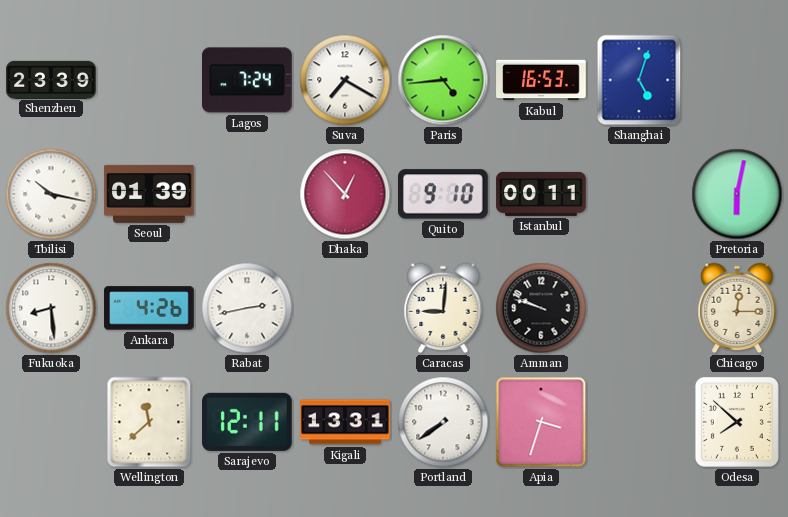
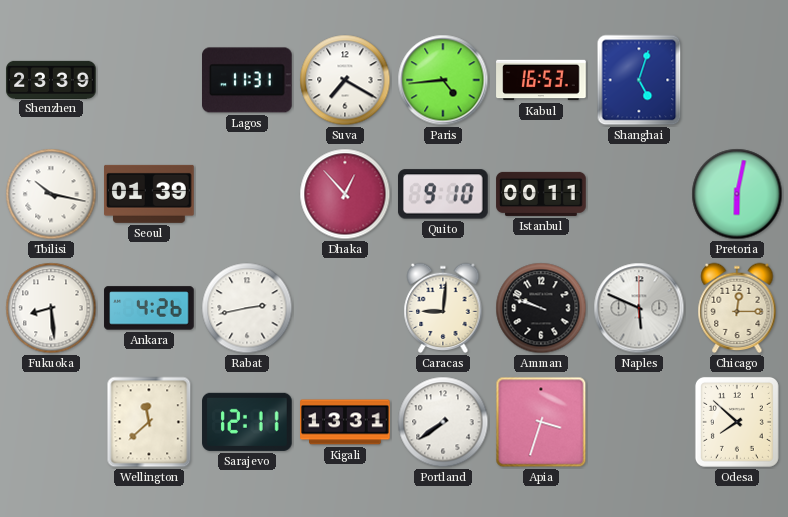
Lagos: 7:24 -> 11:31 (248, 80)
Naples: none -> 5:49 (639, 308)
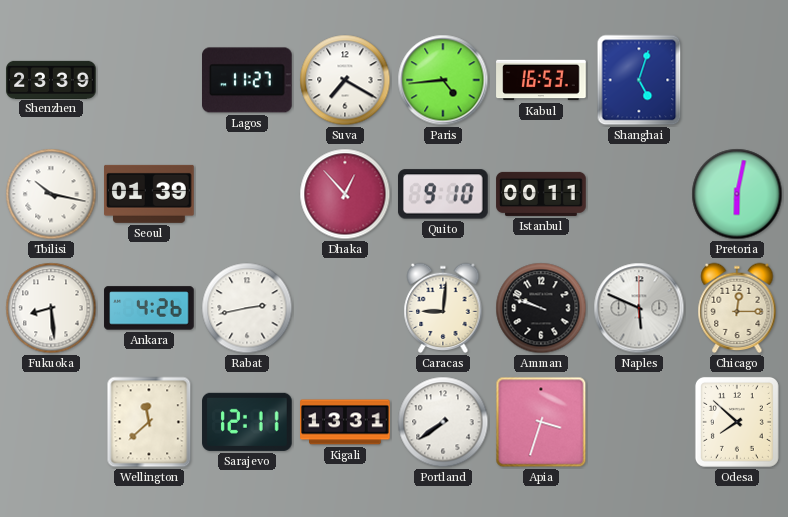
Lagos: 11:31 -> 11:27 (248, 80)
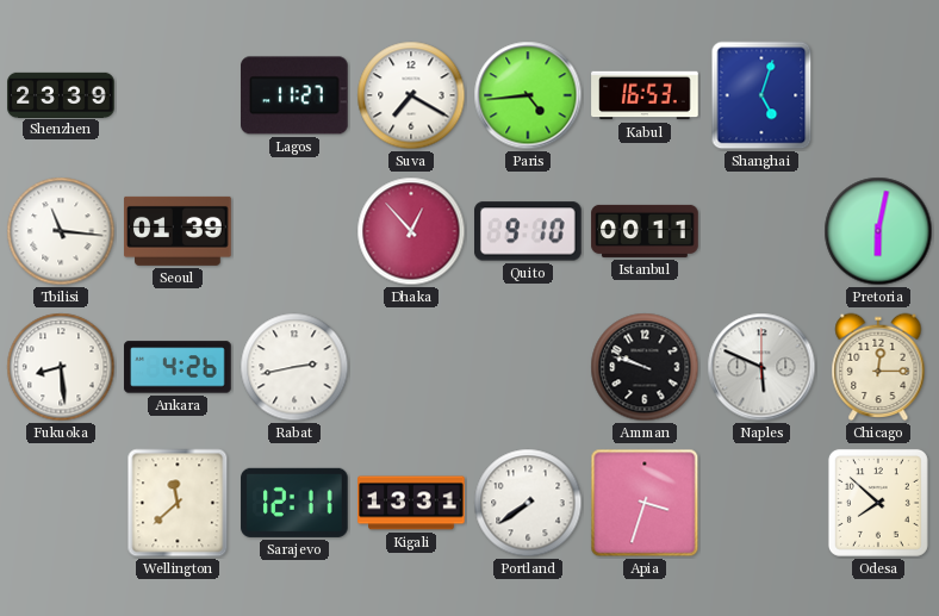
Tbilisi: 10:17 -> 11:16 (61, 231)
Caracas: 9:01 -> none (443, 308)
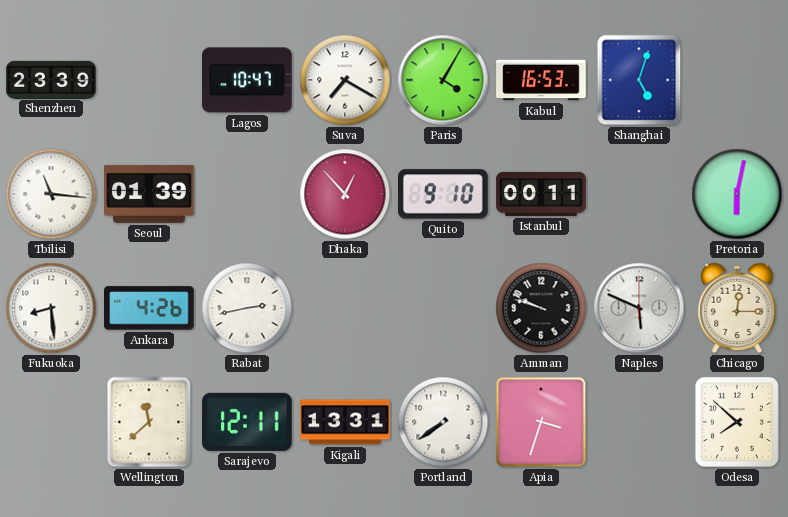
Lagos: 11:27 -> 10:47 (248, 80)
Paris: 4:44 -> 4:05 (443, 80)
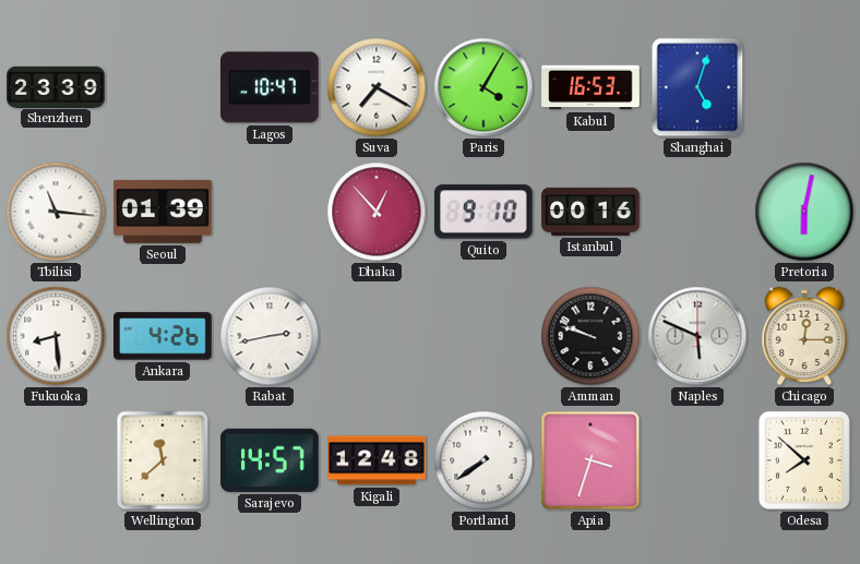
Istanbul: 00:11 -> 00:16 (590, 212)
Sarajevo: 12:11 -> 14:57 (270, 460)
Kigali: 13:31 -> 12:48 (377, 460)
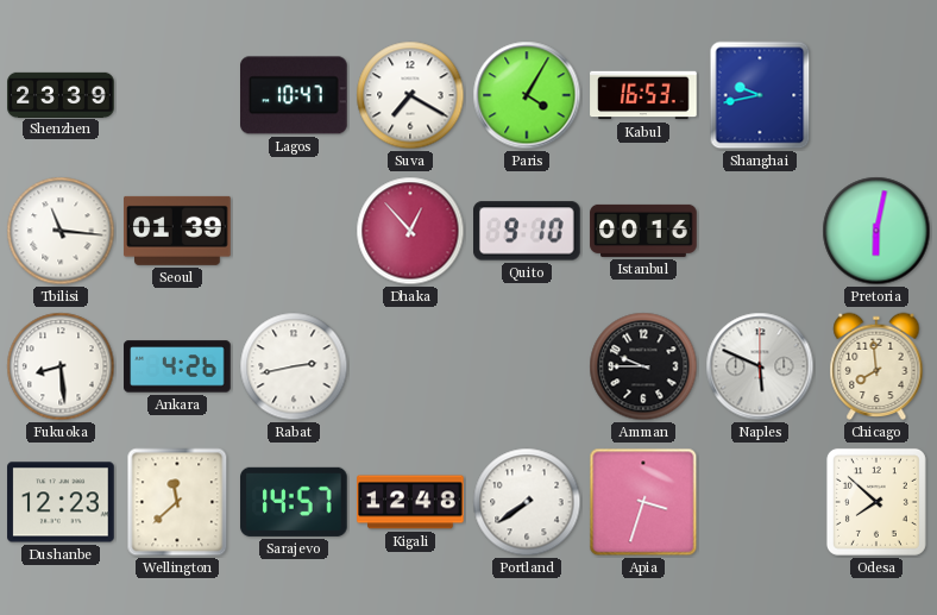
Shanghai: 5:03 -> 9:43 (760, 95)
Amman: 9:48 -> 9:45 (643, 366)
Chicago: 12:15 -> 7:59 (876, 366)
Dushanbe: none -> 12:23 (61, 502)
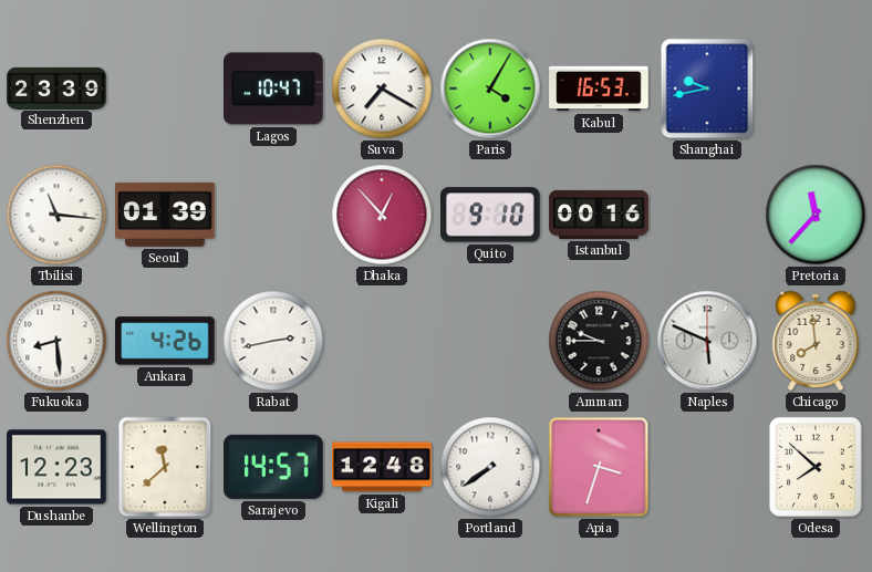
Pretoria: 6:02 -> 11:37 (816, 215)
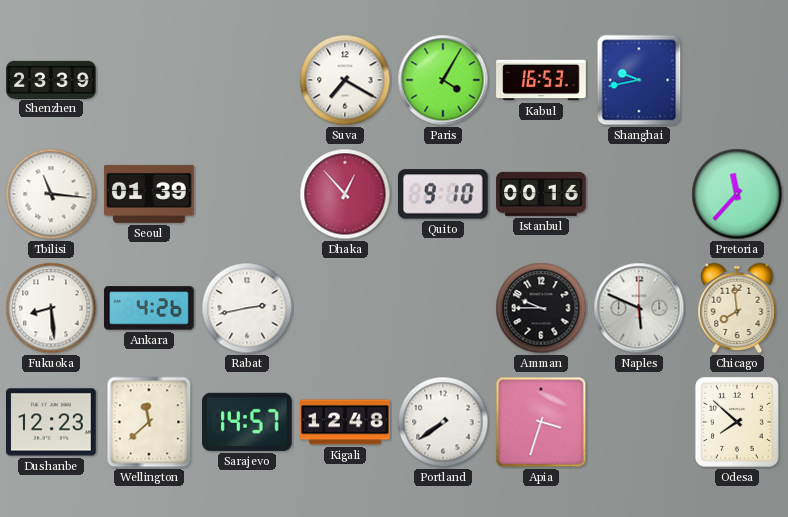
Lagos: 10:47 -> none (274, 89)
